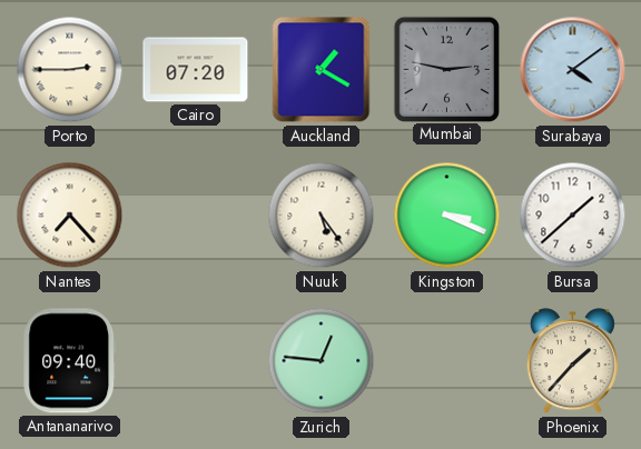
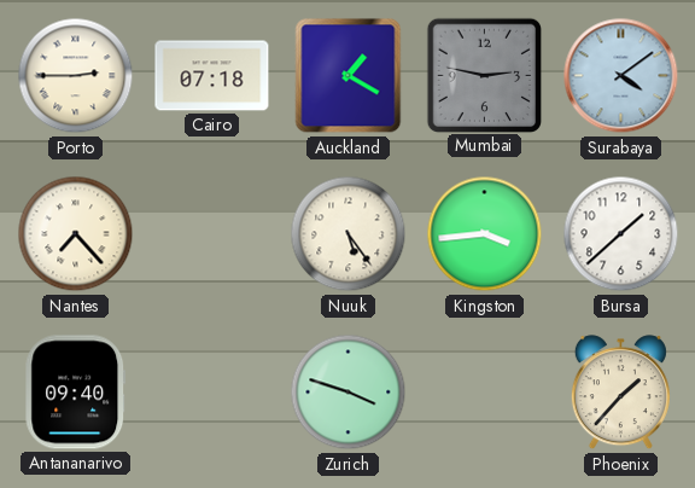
Cairo: 07:20 -> 07:18 (212, 76)
Kingston: 3:19 -> 3:44 (485, 234)
Zurich: 12:46 -> 3:48 (349, 393)
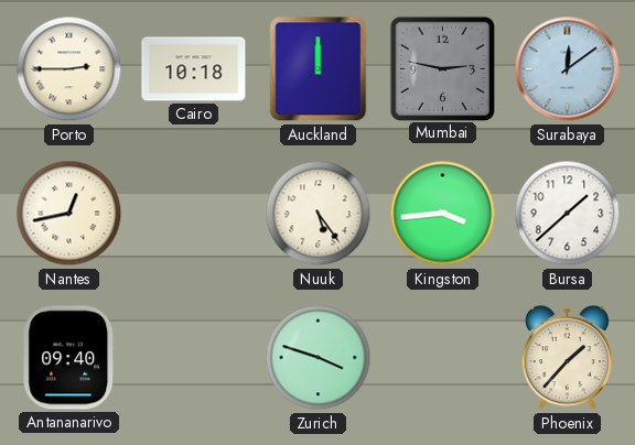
Cairo: 07:18 -> 10:18 (194, 69)
Auckland: 1:20 -> 12:00 (319, 69)
Surabaya: 4:09 -> 12:09 (568, 69)
Nantes: 7:23 -> 12:43 (69, 214)
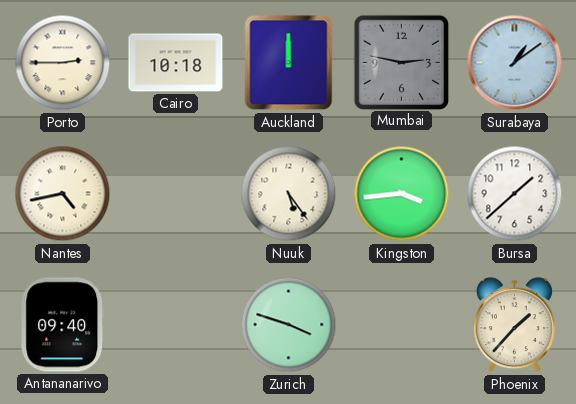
Surabaya: 12:09 -> 1:09 (515, 63)
Nantes: 12:43 -> 4:43 (63, 194)
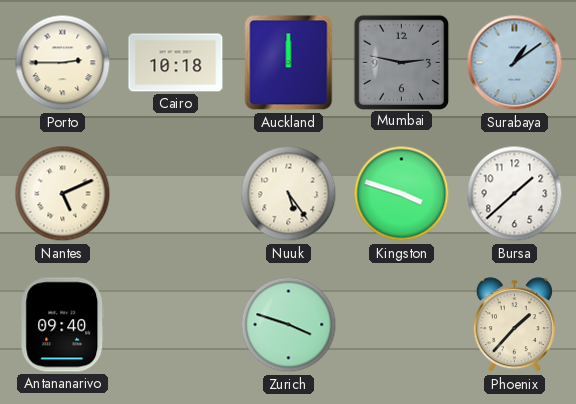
Nantes: 4:43 -> 5:11 (63, 194)
Kingston: 3:44 -> 3:48 (402, 194)
